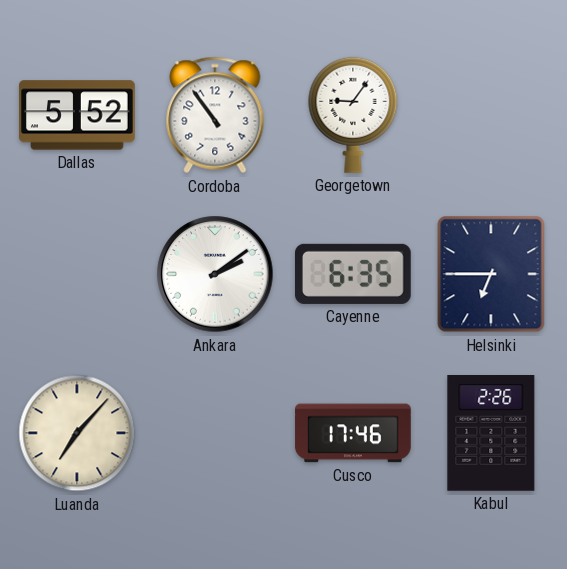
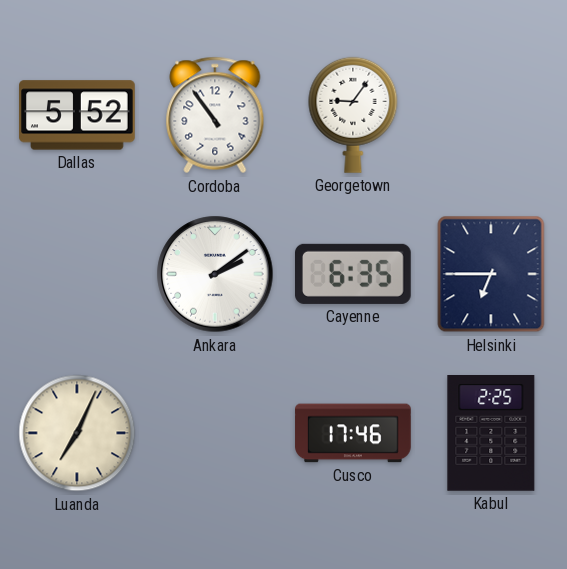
Luanda: 7:07 -> 7:04 (77, 433)
Kabul: 2:26 -> 2:25 (491, 434)
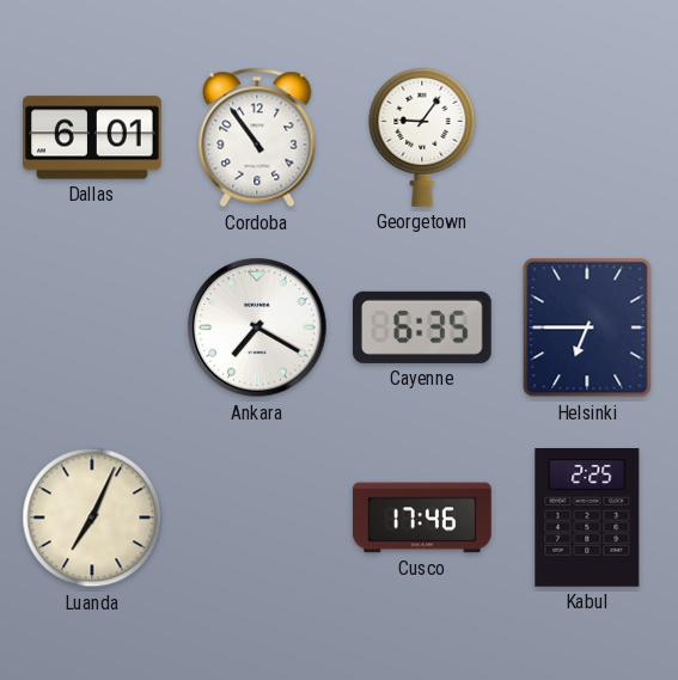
Dallas: 5:52 -> 6:01 (92, 137)
Ankara: 2:09 -> 7:20 (257, 327)
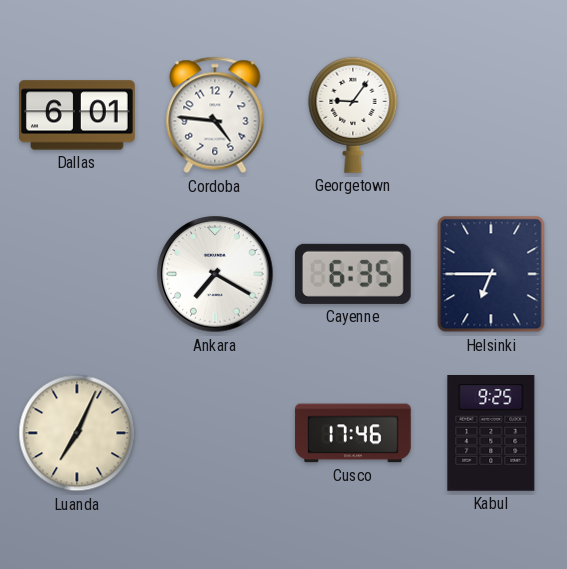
Cordoba: 10:54 -> 4:46 (215, 115)
Kabul: 2:25 -> 9:25 (491, 434)
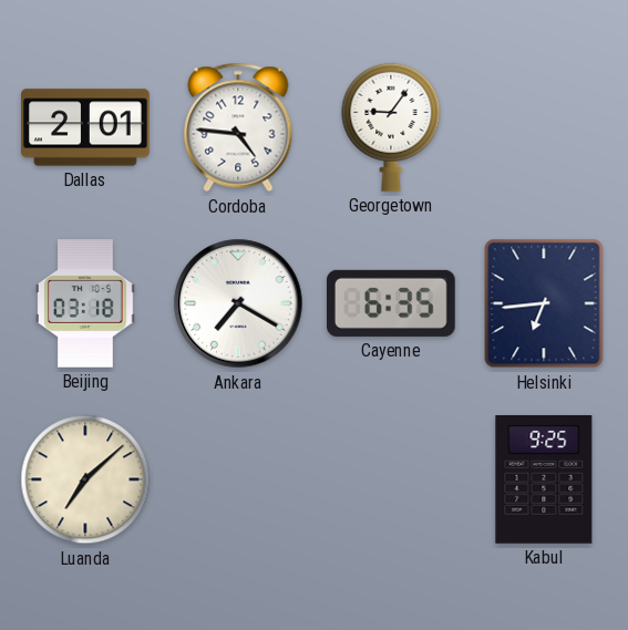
Dallas: 6:01 -> 2:01 (85, 127)
Beijing: none -> 03:18 (85, 303)
Helsinki: 6:45 -> 6:44 (544, 303)
Luanda: 7:04 -> 7:08 (85, 479)
Cusco: 17:46 -> none (353, 433)
